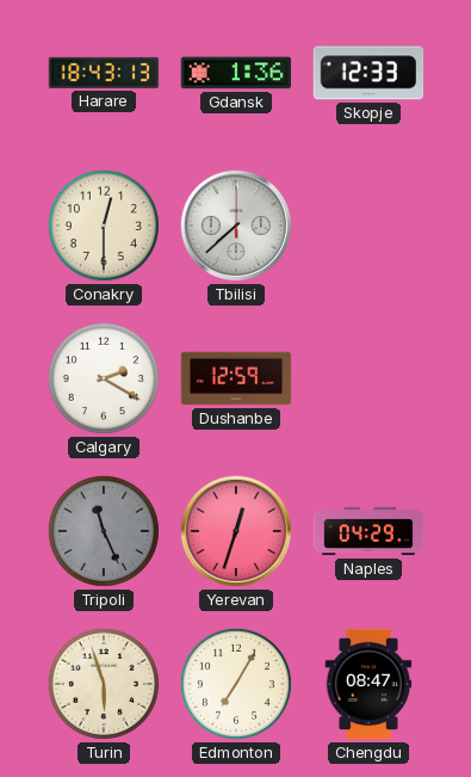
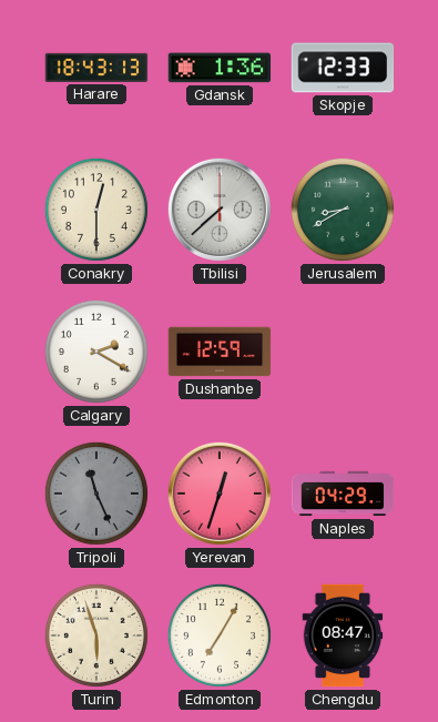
Jerusalem: none -> 8:40 (343, 210)
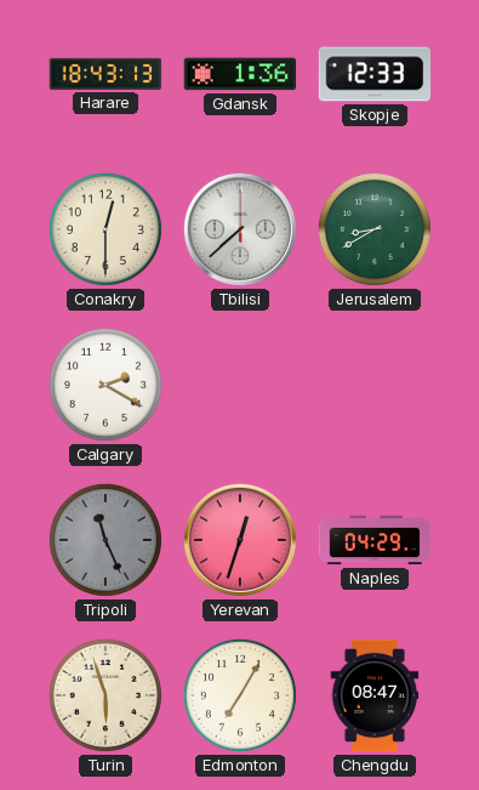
Dushanbe: 12:59 -> none (220, 352)
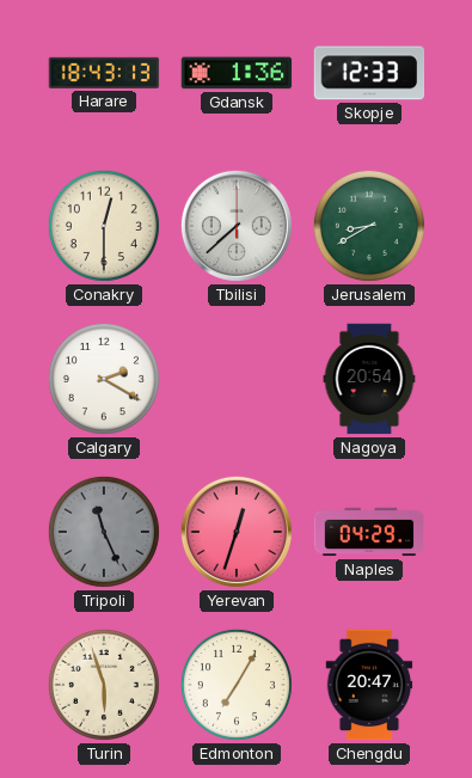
Nagoya: none -> 20:54 (369, 379)
Chengdu: 08:47 -> 20:47 (369, 685)
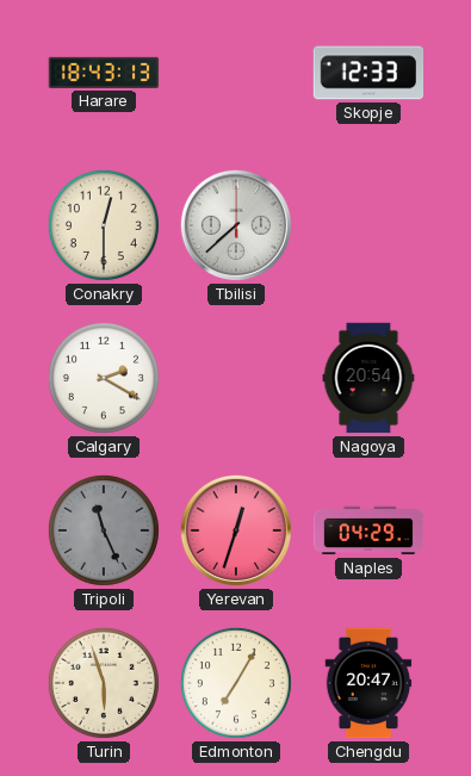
Gdansk: 1:36 -> none (237, 73)
Jerusalem: 8:40 -> none (369, 226)
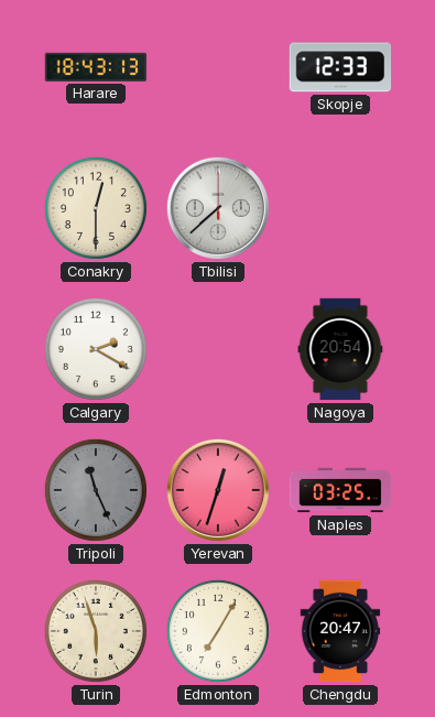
Naples: 04:29 -> 03:25 (340, 490)
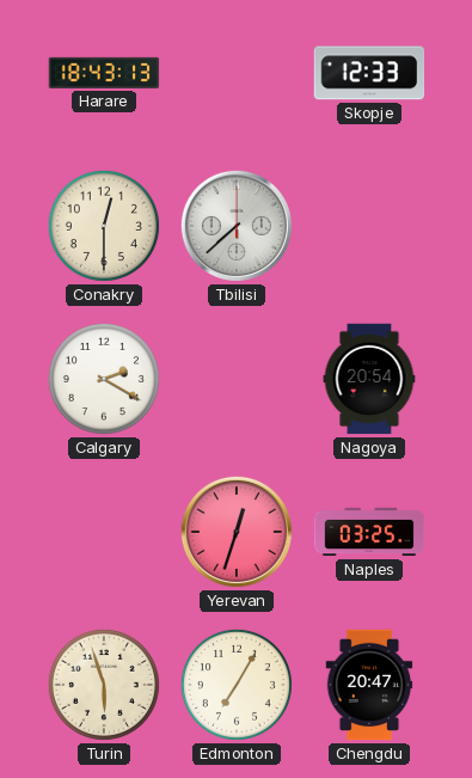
Tripoli: 11:26 -> none (96, 490)
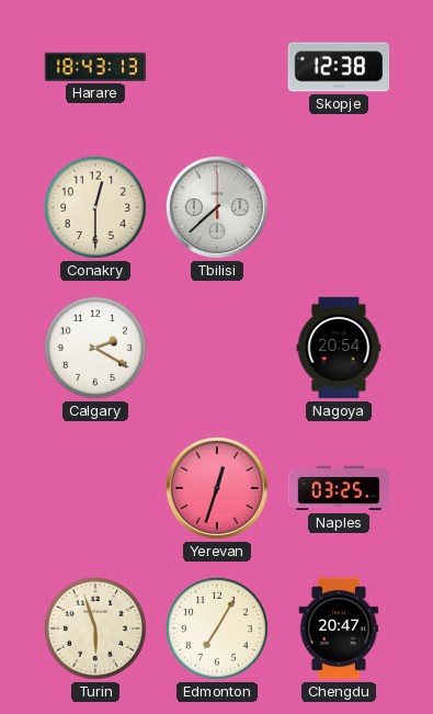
Skopje: 12:33 -> 12:38 (339, 67)
